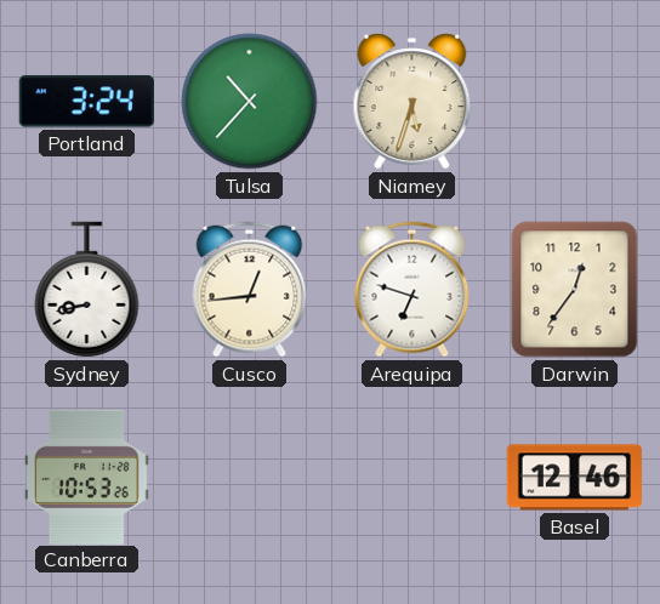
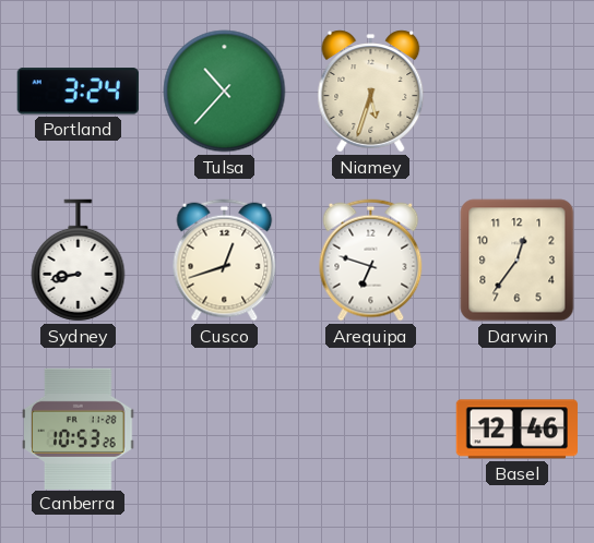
Cusco: 12:44 -> 12:42 (225, 261)
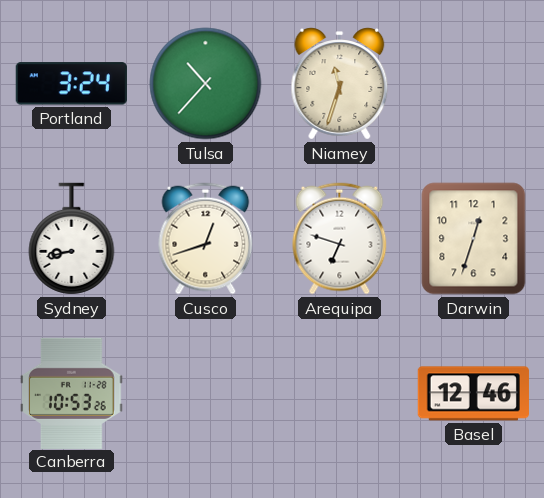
Niamey: 5:33 -> 11:33 (340, 84)
Darwin: 12:36 -> 12:33 (474, 239)
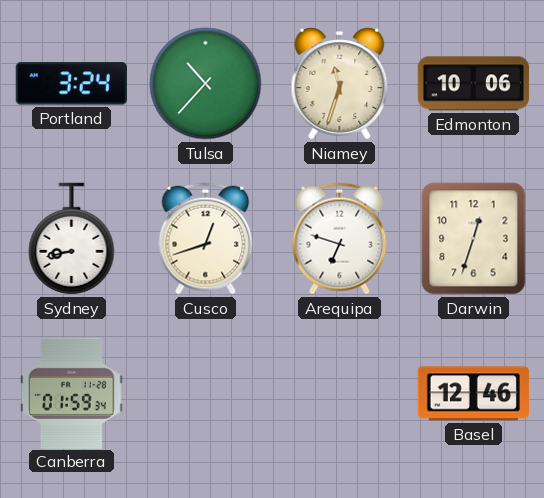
Edmonton: none -> 10:06 (473, 84)
Canberra: 10:53 -> 01:59 (72, 393)
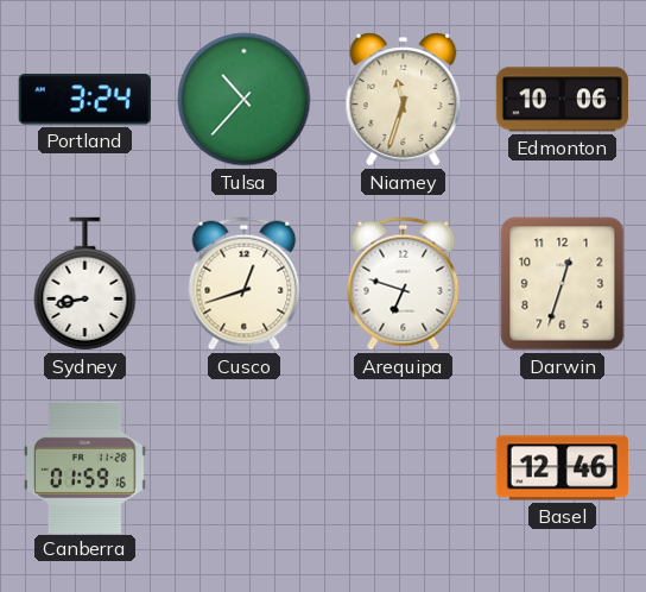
Canberra: 01:59:34 -> 01:59:16 (85, 467)
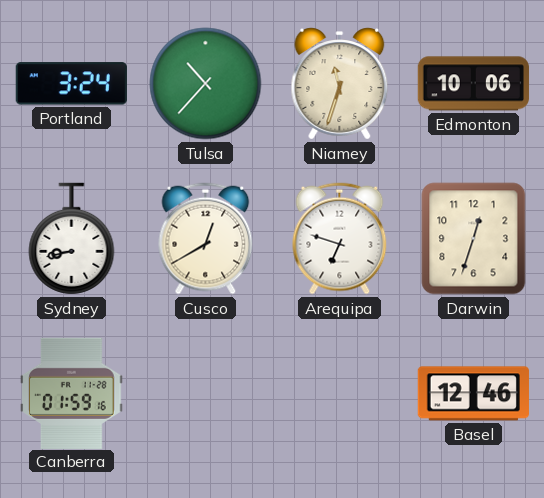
Cusco: 12:42 -> 12:40 (206, 239)
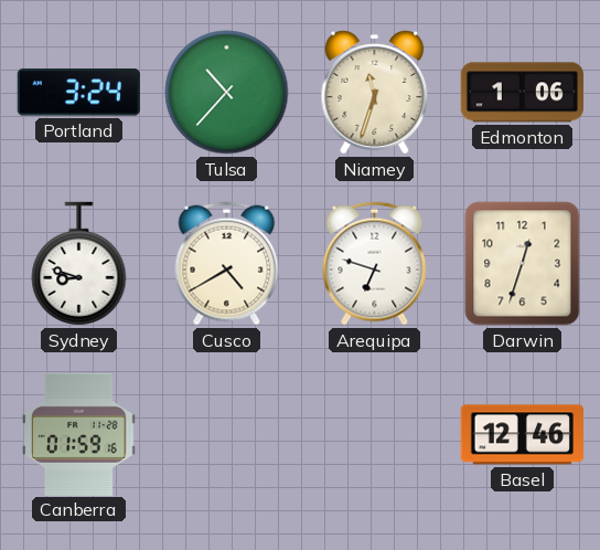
Edmonton: 10:06 -> 1:06 (522, 93)
Sydney: 8:43 -> 8:48 (79, 264)
Cusco: 12:40 -> 4:40 (227, 264)
